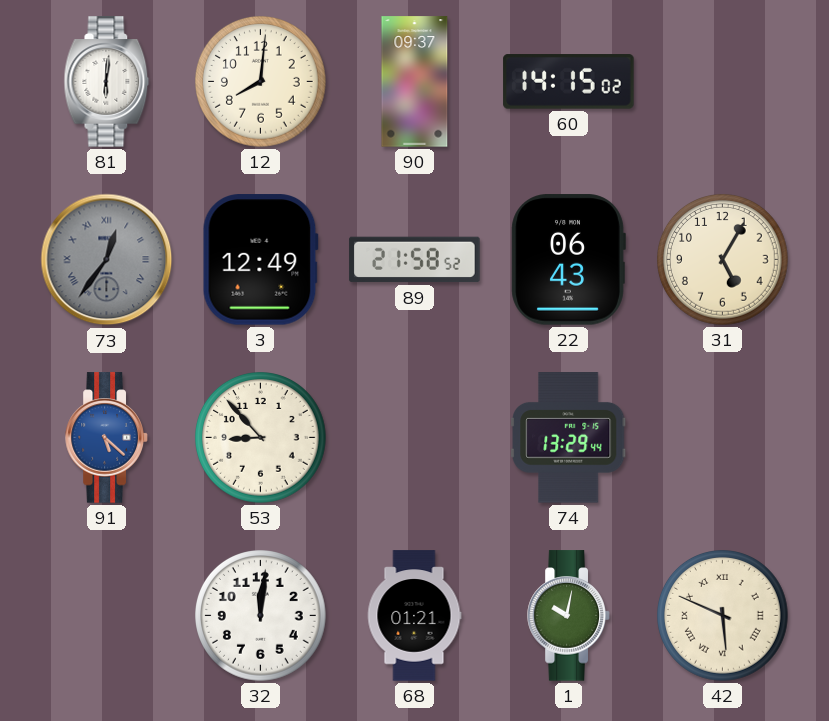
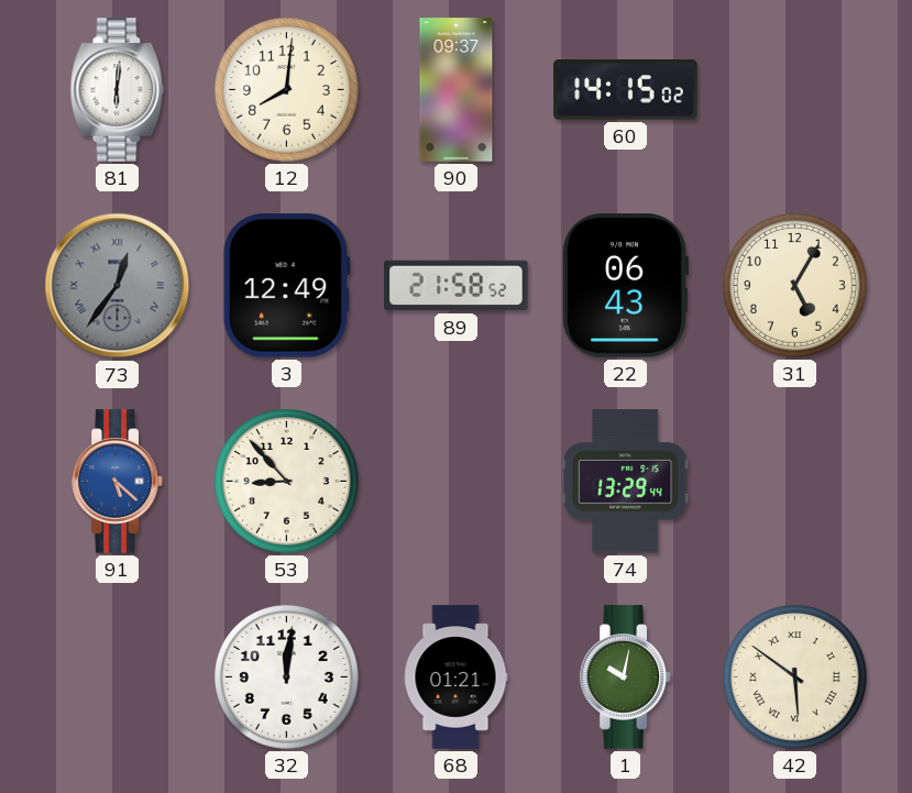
42: 5:49 -> 5:51 (795, 678)
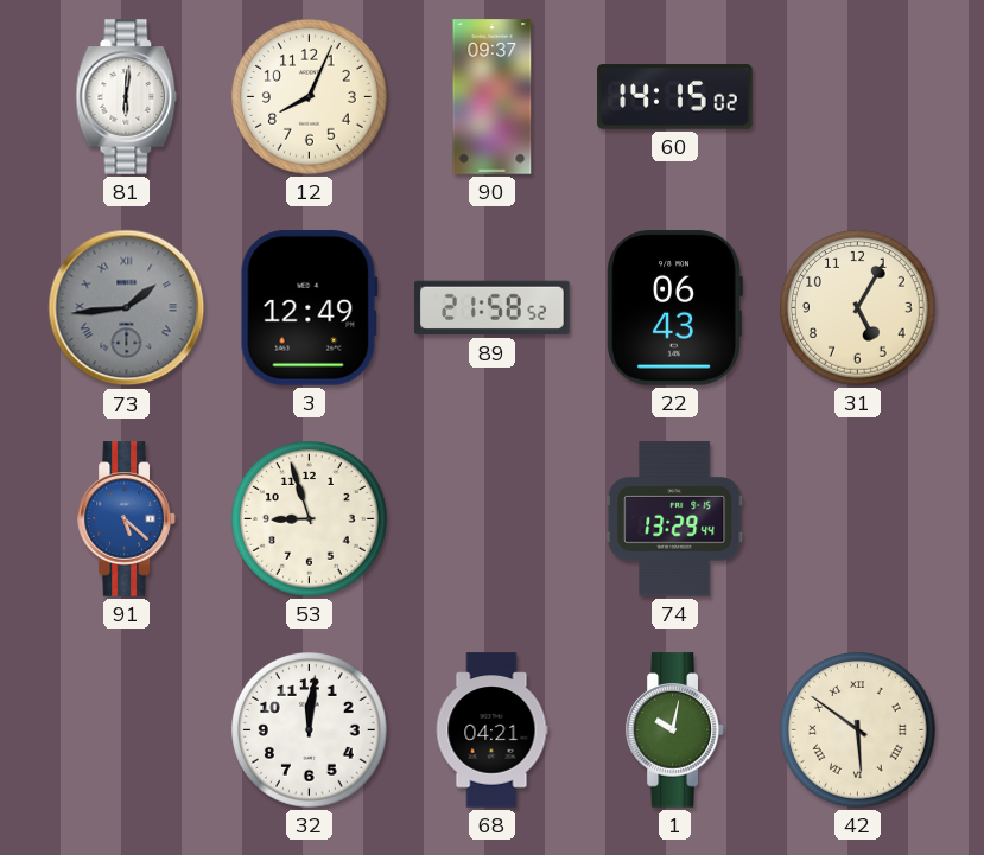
12: 8:01 -> 8:04 (310, 97)
73: 12:36 -> 1:44 (127, 308)
53: 8:53 -> 8:57 (310, 519)
68: 01:21 -> 04:21 (491, 730)
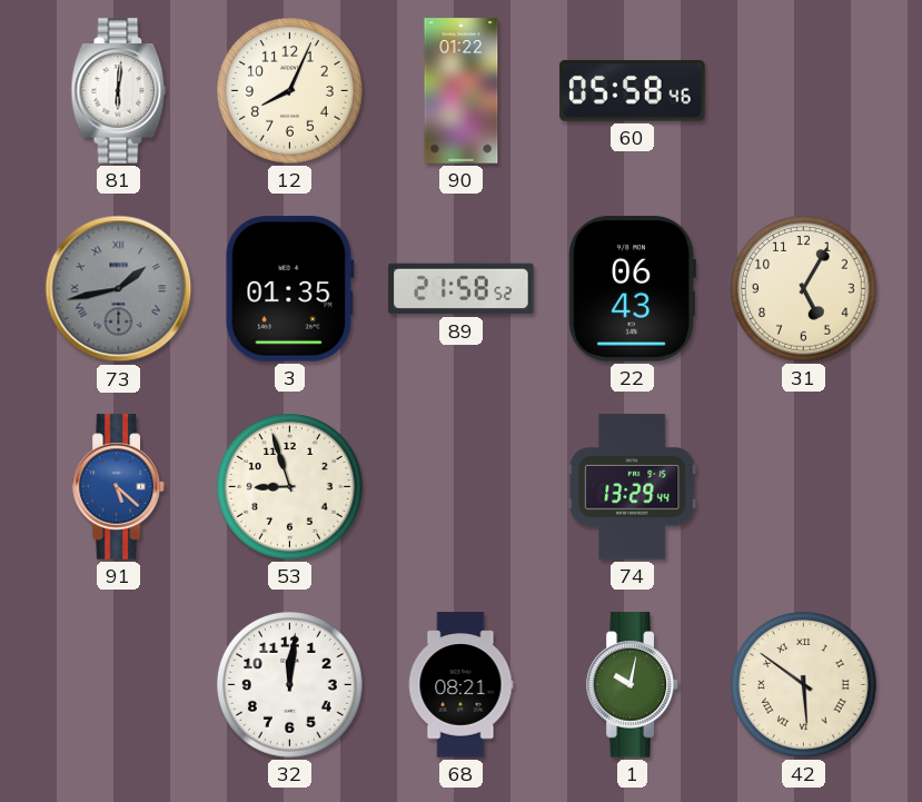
90: 09:37 -> 01:22 (462, 91)
60: 14:15 -> 05:58 (633, 91)
73: 1:44 -> 1:43 (119, 289)
3: 12:49 -> 01:35 (289, 289)
68: 04:21 -> 08:21 (460, 685)
